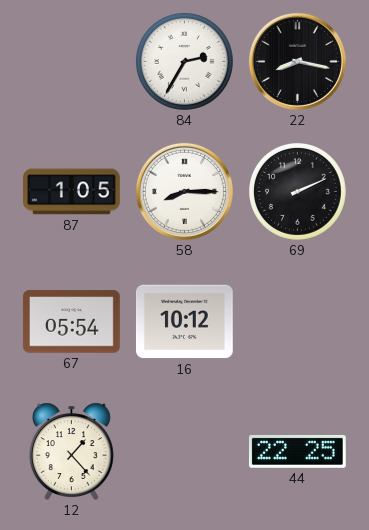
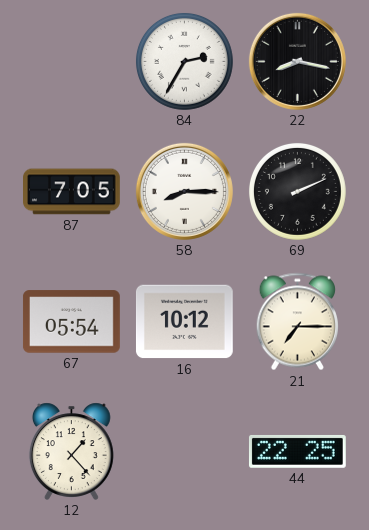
87: 1:05 -> 7:05 (72, 192)
21: none -> 7:15 (297, 322)
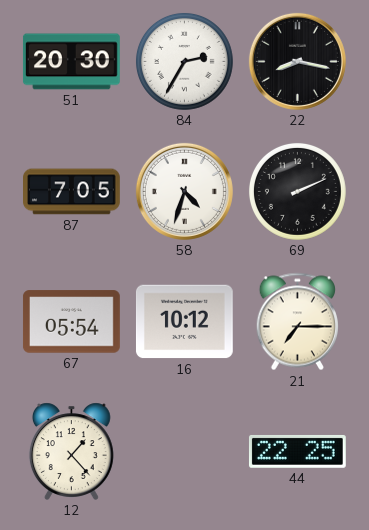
51: none -> 20:30 (71, 62)
58: 8:15 -> 4:33 (184, 191)
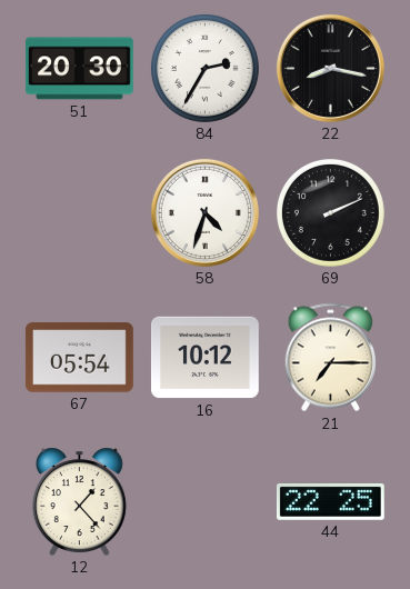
87: 7:05 -> none (72, 192)
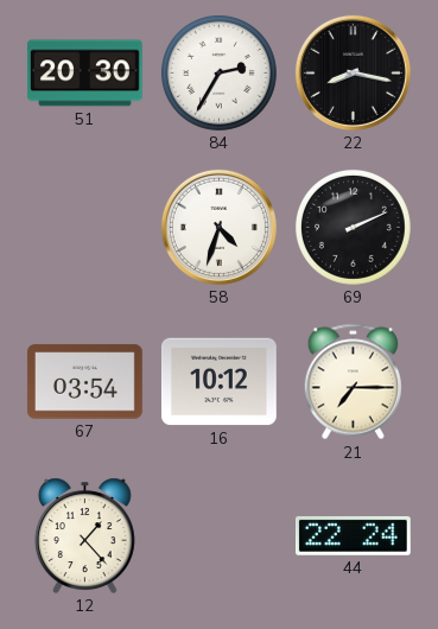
67: 05:54 -> 03:54 (84, 382)
44: 22:25 -> 22:24 (353, 535)
